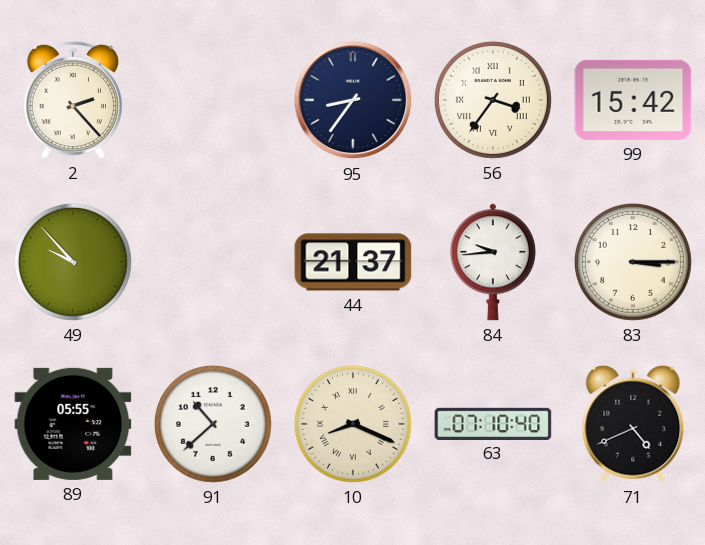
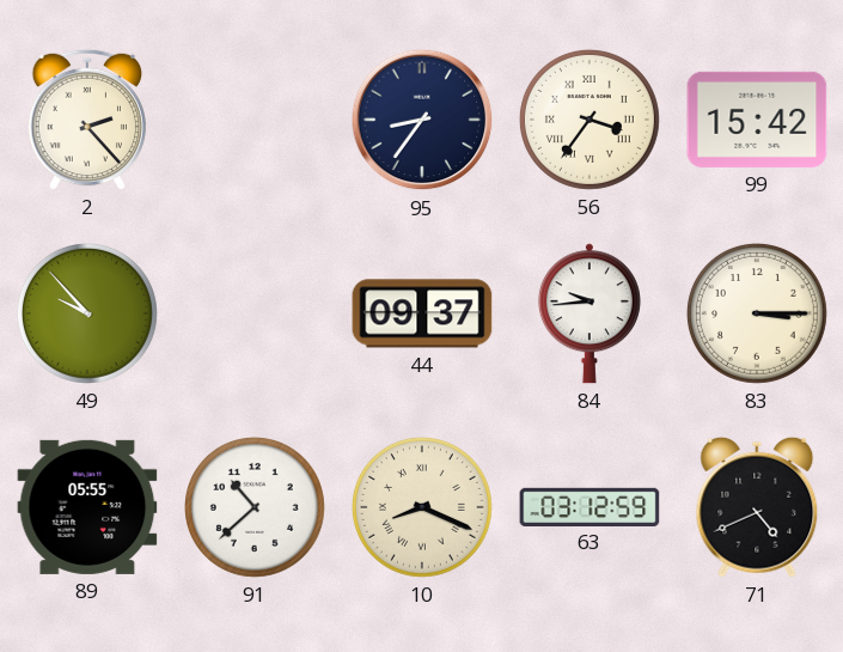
44: 21:37 -> 09:37 (422, 313)
63: 07:10 -> 03:12 (590, 506)
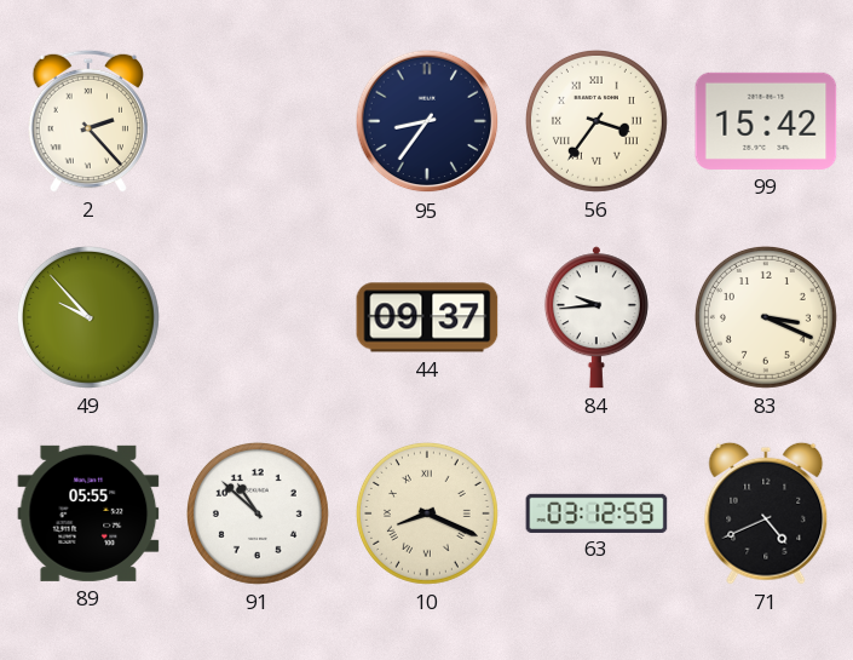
83: 3:15 -> 3:19 (766, 317)
91: 10:38 -> 10:52 (258, 513)
